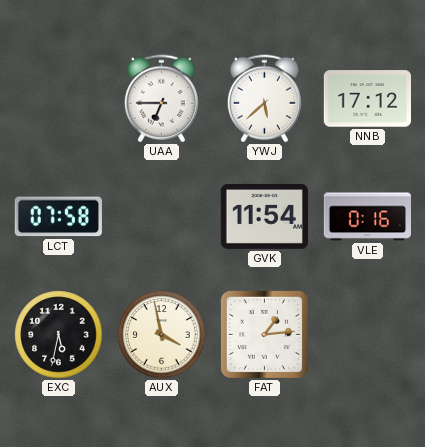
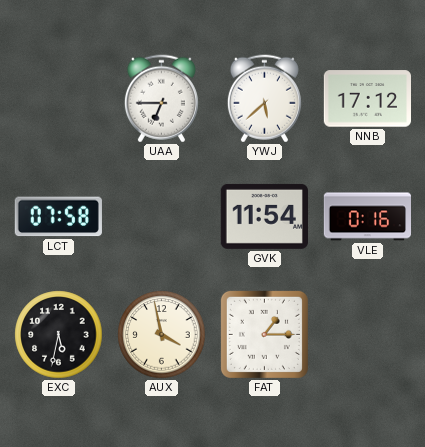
FAT: 1:14 -> 1:15 (264, 334)
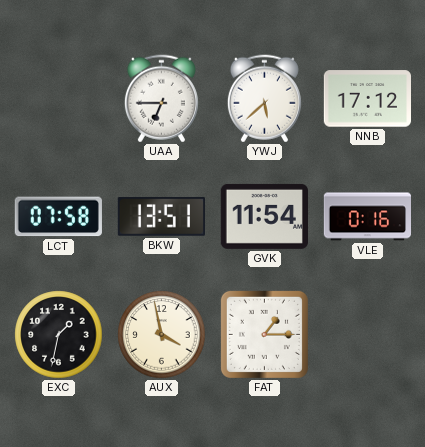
BKW: none -> 13:51 (161, 217)
EXC: 5:32 -> 1:32 (59, 335)
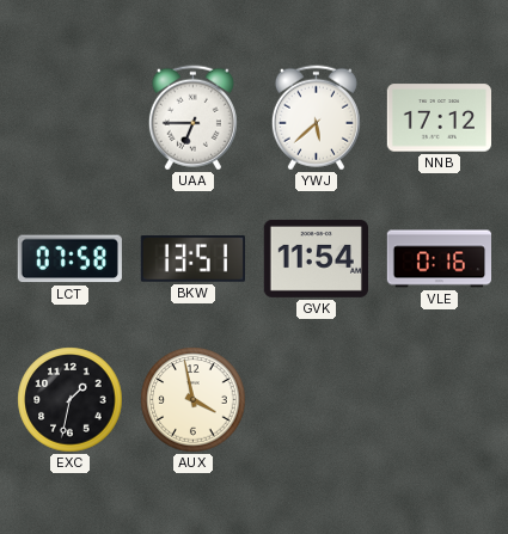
FAT: 1:15 -> none (264, 334)
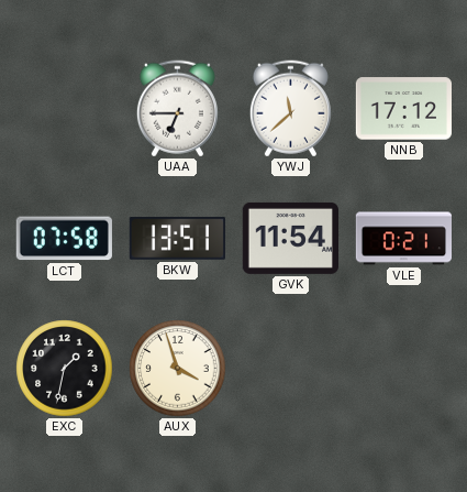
YWJ: 5:38 -> 11:38 (290, 109)
VLE: 0:16 -> 0:21 (403, 239)
AUX: 3:58 -> 3:57 (178, 369)
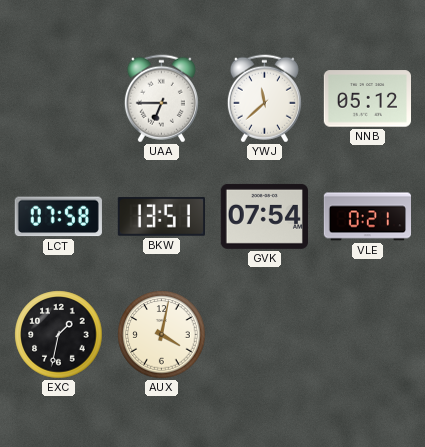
NNB: 17:12 -> 05:12 (367, 99)
GVK: 11:54 -> 07:54 (264, 216)
AUX: 3:57 -> 4:02 (162, 335)
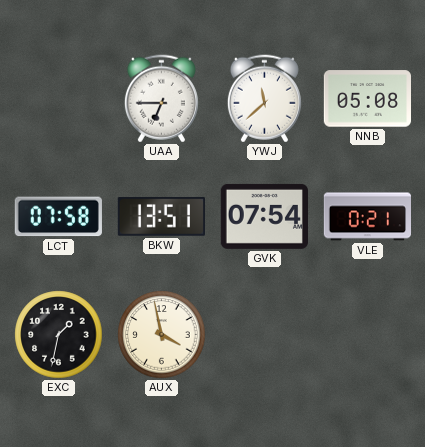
NNB: 05:12 -> 05:08 (367, 99)
AUX: 4:02 -> 3:58 (162, 335)
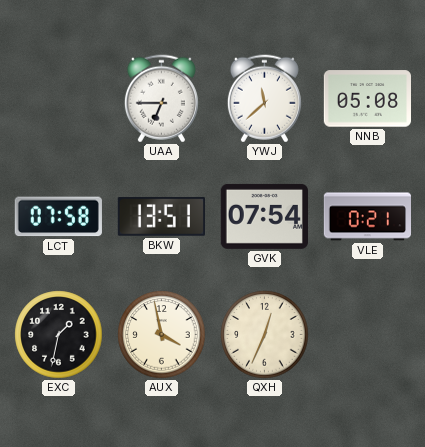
QXH: none -> 12:34 (265, 335)
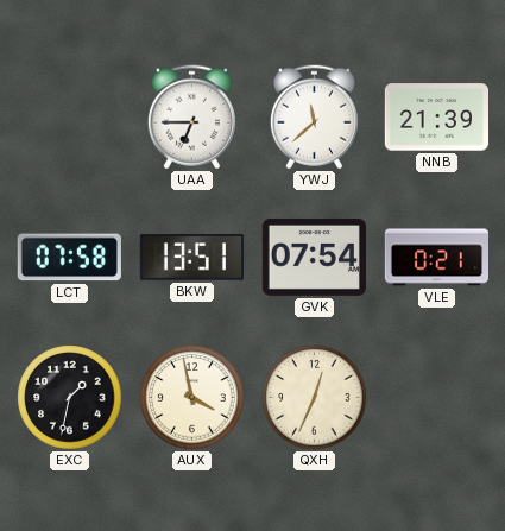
NNB: 05:08 -> 21:39 (436, 118)
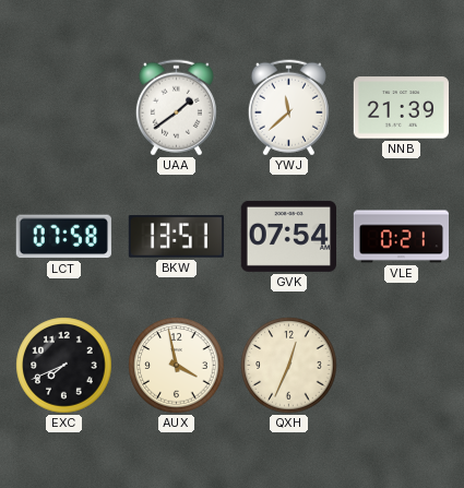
UAA: 6:45 -> 1:39 (176, 108)
EXC: 1:32 -> 7:41 (64, 366)
